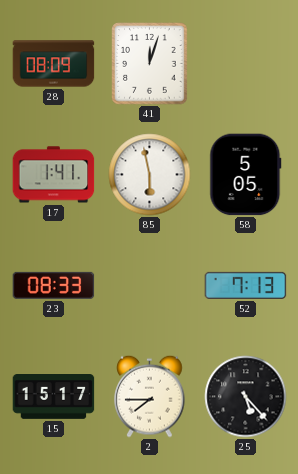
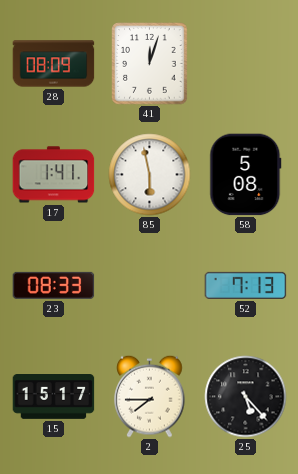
58: 5:05 -> 5:08 (246, 175)
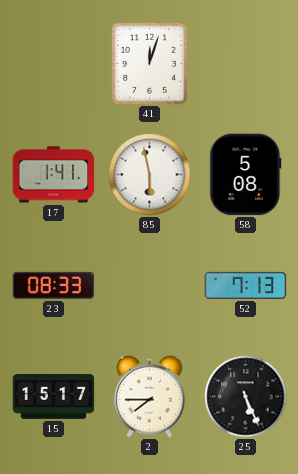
28: 08:09 -> none (54, 64)
25: 5:23 -> 5:26 (246, 397)
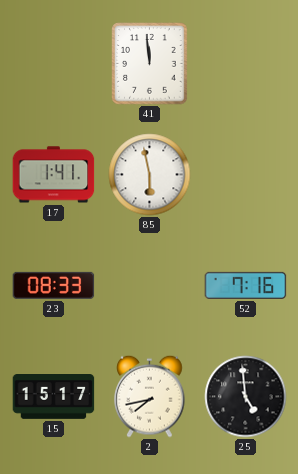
41: 12:03 -> 11:59 (150, 64)
58: 5:08 -> none (246, 175)
52: 7:13 -> 7:16 (246, 285)
2: 7:45 -> 7:43 (150, 396)
25: 5:26 -> 4:59 (246, 397)
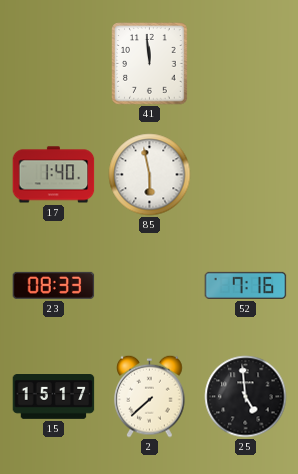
17: 1:41 -> 1:40 (54, 175)
2: 7:43 -> 7:38 (150, 396)
